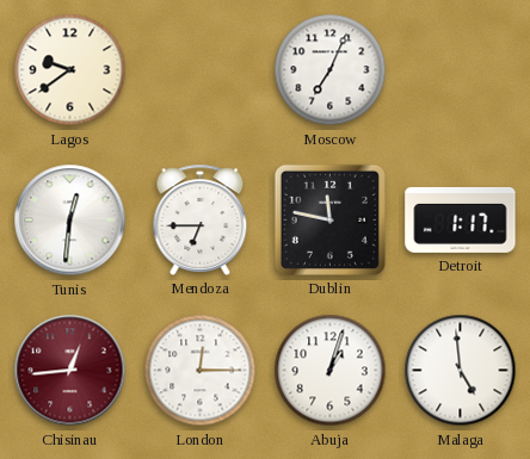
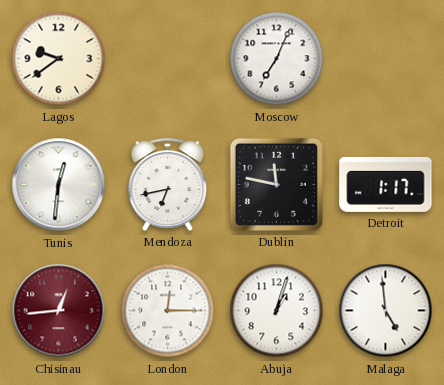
Mendoza: 6:45 -> 6:43 (168, 184)
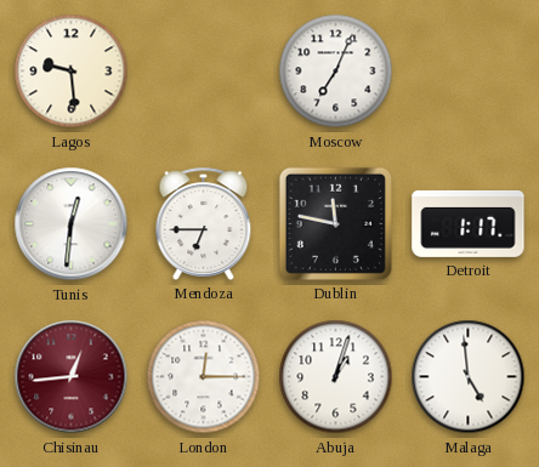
Lagos: 9:39 -> 9:29 (72, 72)
Mendoza: 6:43 -> 6:45 (204, 223)
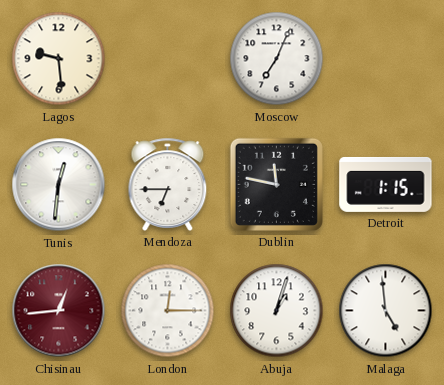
Detroit: 1:17 -> 1:15 (386, 184)
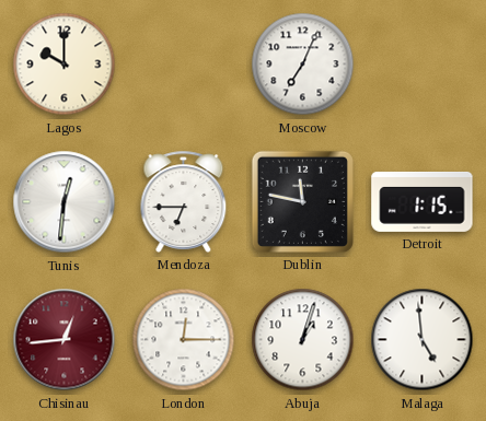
Lagos: 9:29 -> 10:00 (65, 65)
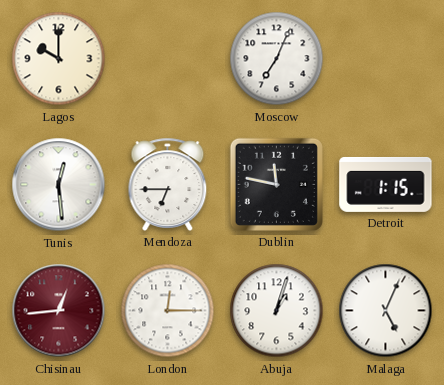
Tunis: 12:31 -> 12:29 (59, 185)
Malaga: 4:59 -> 5:04 (386, 311)
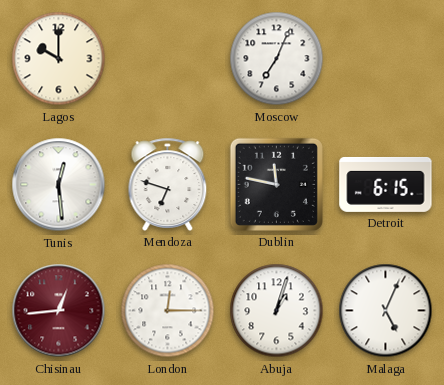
Mendoza: 6:45 -> 6:48 (168, 184)
Detroit: 1:15 -> 6:15 (386, 184)
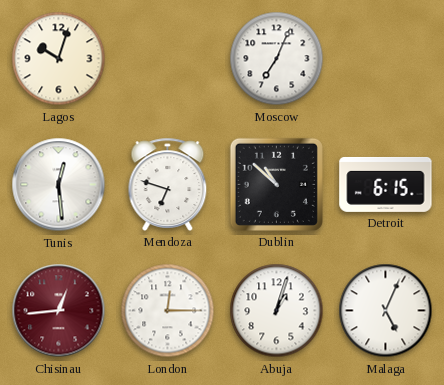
Lagos: 10:00 -> 10:03 (59, 59)
Dublin: 11:47 -> 10:52 (276, 184)
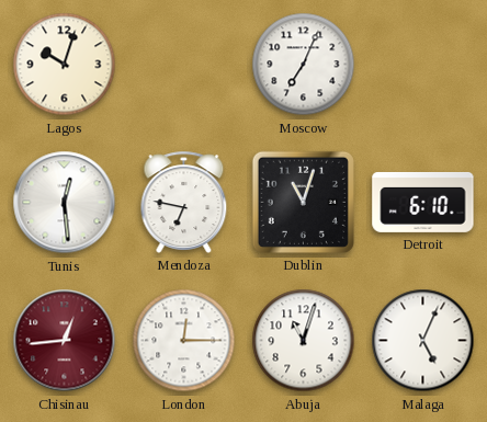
Mendoza: 6:48 -> 6:47 (184, 202)
Dublin: 10:52 -> 11:03 (303, 202)
Detroit: 6:15 -> 6:10 (423, 202)
Abuja: 1:03 -> 11:03 (304, 341)
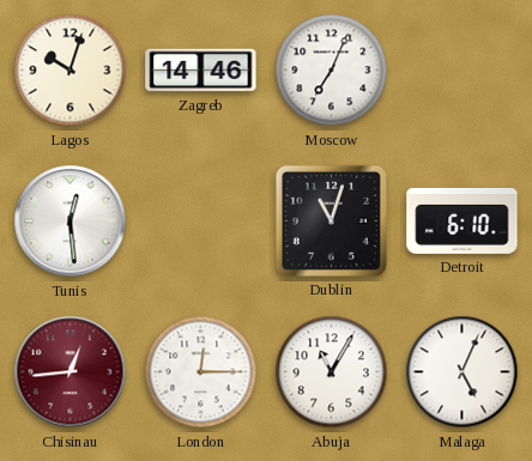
Zagreb: none -> 14:46 (201, 71)
Mendoza: 6:47 -> none (184, 202)
Abuja: 11:03 -> 11:05 (332, 372)
